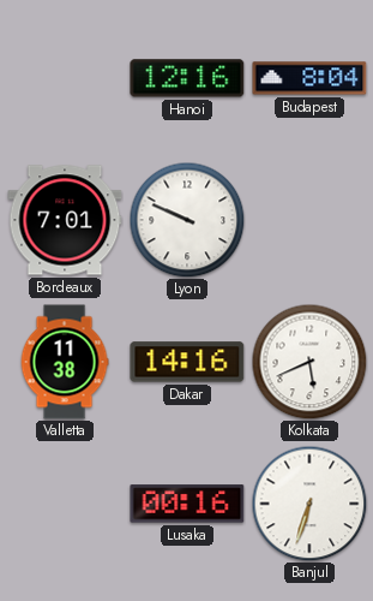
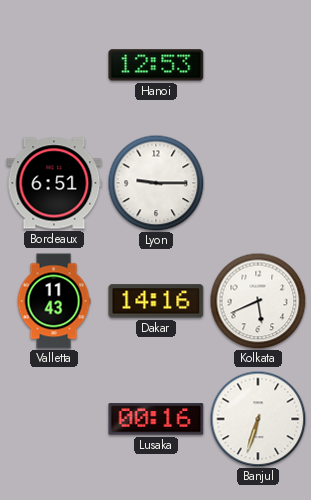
Hanoi: 12:16 -> 12:53 (156, 65)
Budapest: 8:04 -> none (309, 78)
Bordeaux: 7:01 -> 6:51 (54, 183)
Lyon: 9:49 -> 9:15 (156, 183)
Valletta: 11:38 -> 11:43 (54, 301)
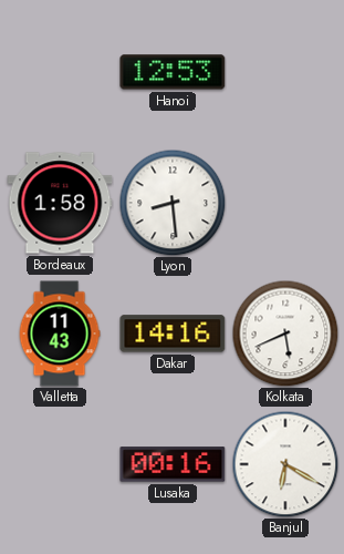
Bordeaux: 6:51 -> 1:58 (60, 203)
Lyon: 9:15 -> 8:29 (173, 203)
Banjul: 6:33 -> 6:20 (285, 464)
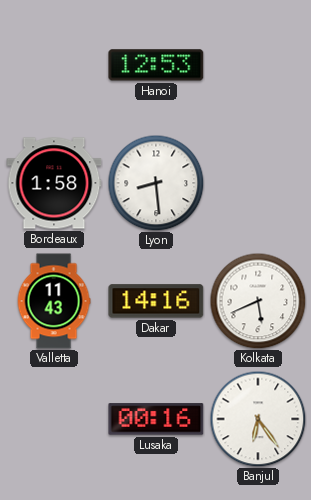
Banjul: 6:20 -> 6:24 (258, 419)
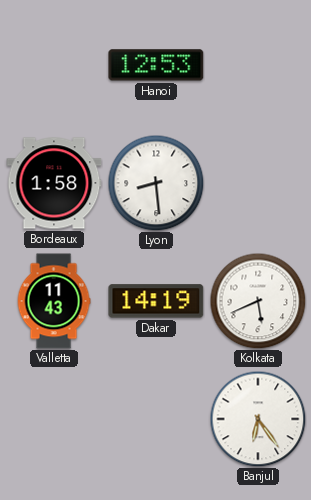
Dakar: 14:16 -> 14:19 (156, 301)
Lusaka: 00:16 -> none (156, 419)
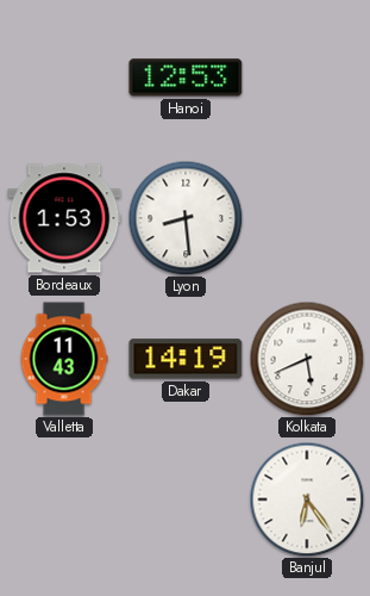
Bordeaux: 1:58 -> 1:53 (64, 218)
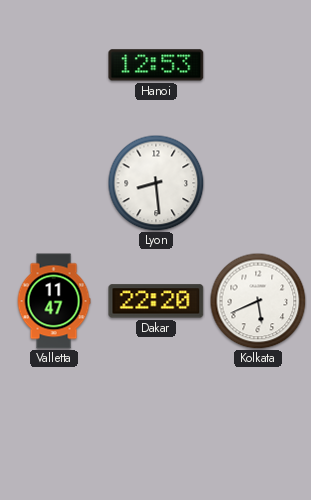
Bordeaux: 1:53 -> none (64, 218)
Valletta: 11:43 -> 11:47 (54, 301)
Dakar: 14:19 -> 22:20 (156, 301)
Banjul: 6:24 -> none (307, 499)
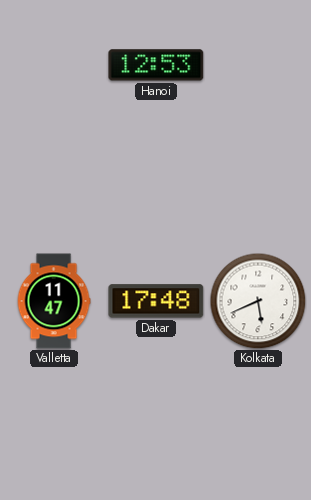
Lyon: 8:29 -> none (156, 183)
Dakar: 22:20 -> 17:48 (156, 301)
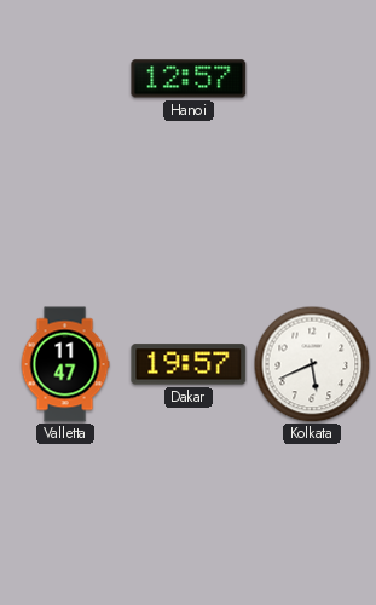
Hanoi: 12:53 -> 12:57 (189, 79)
Dakar: 17:48 -> 19:57 (189, 364)
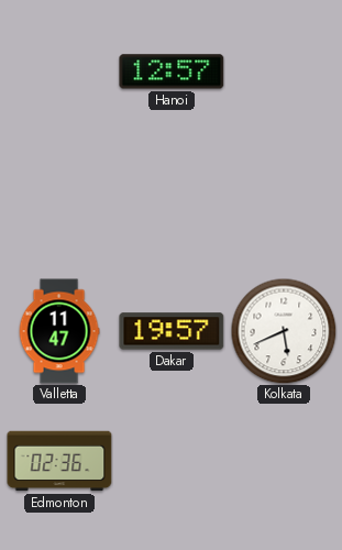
Edmonton: none -> 02:36 (59, 461)
